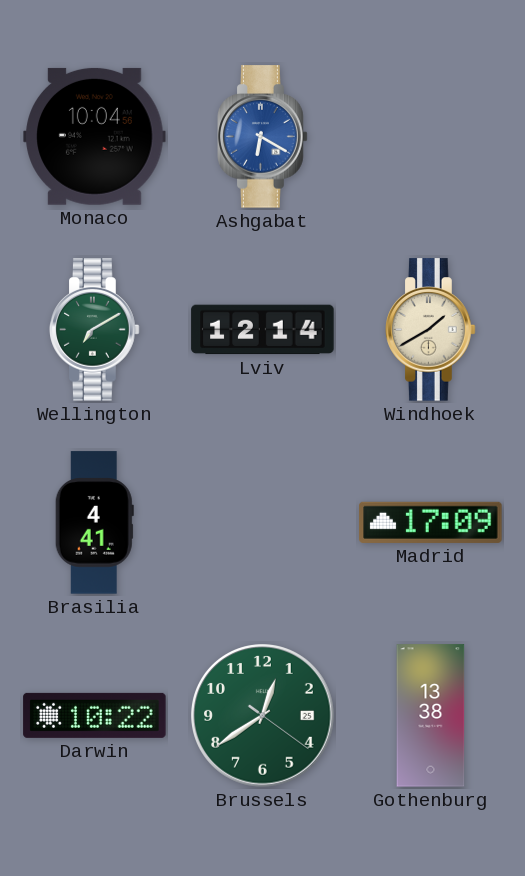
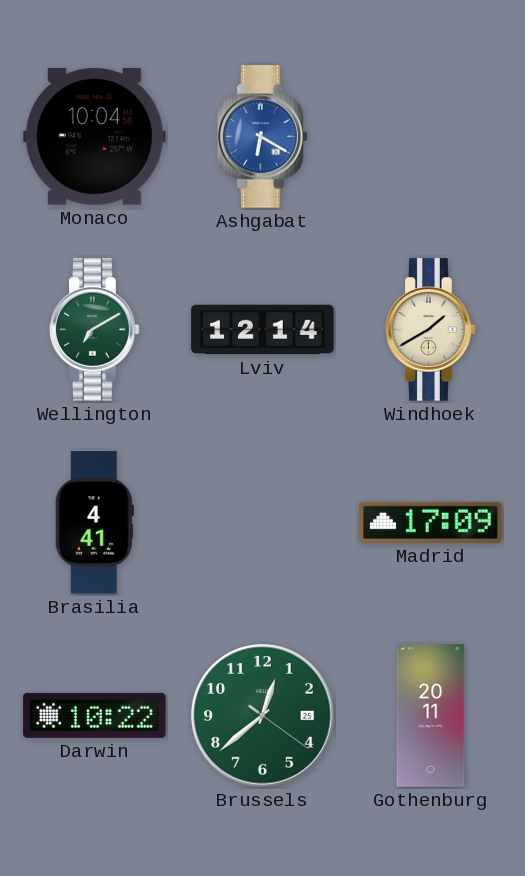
Brussels: 12:39 -> 12:38 (263, 716)
Gothenburg: 13:38 -> 20:11 (431, 716)
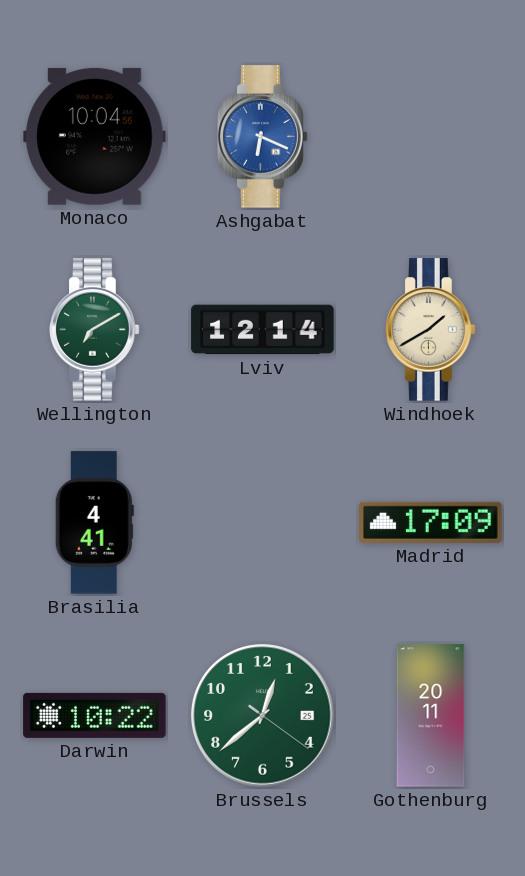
Ashgabat: 6:20 -> 6:19 (263, 137)
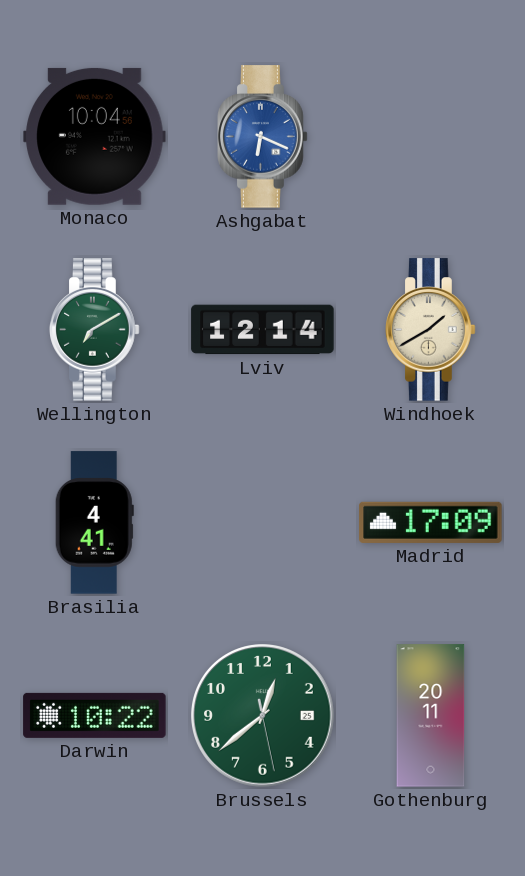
Brussels: 12:38:21 -> 12:38:28 (263, 716)
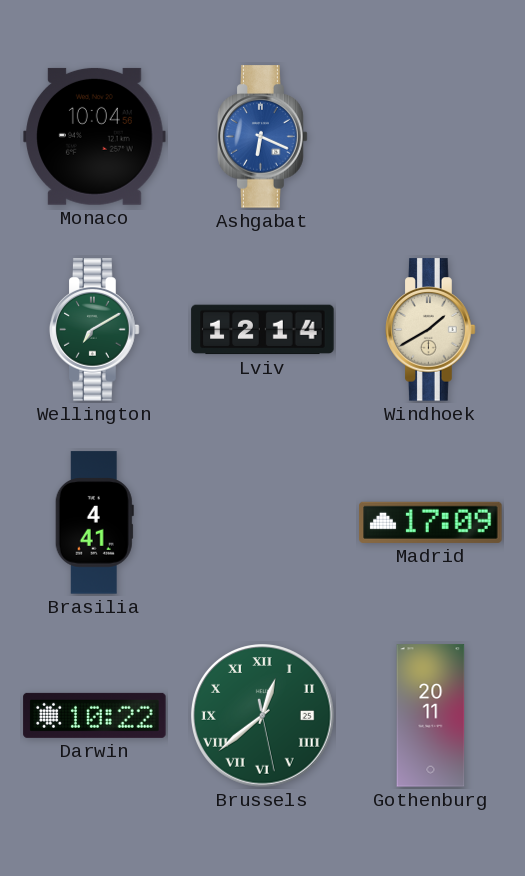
Brussels numerals: Arabic -> Roman (263, 716)
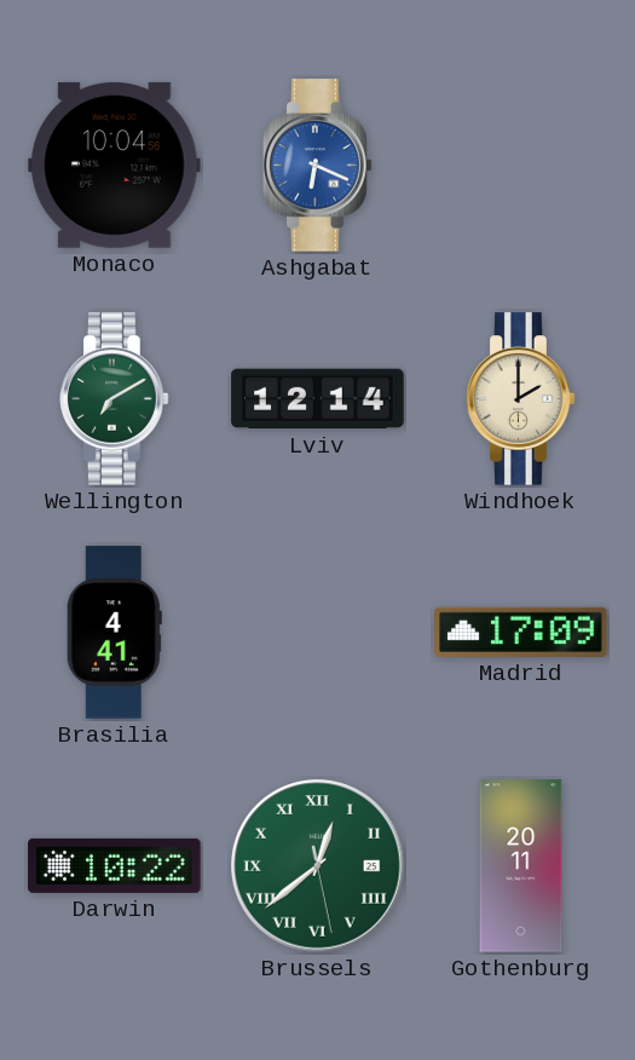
Windhoek: 1:40 -> 2:00 (521, 399)
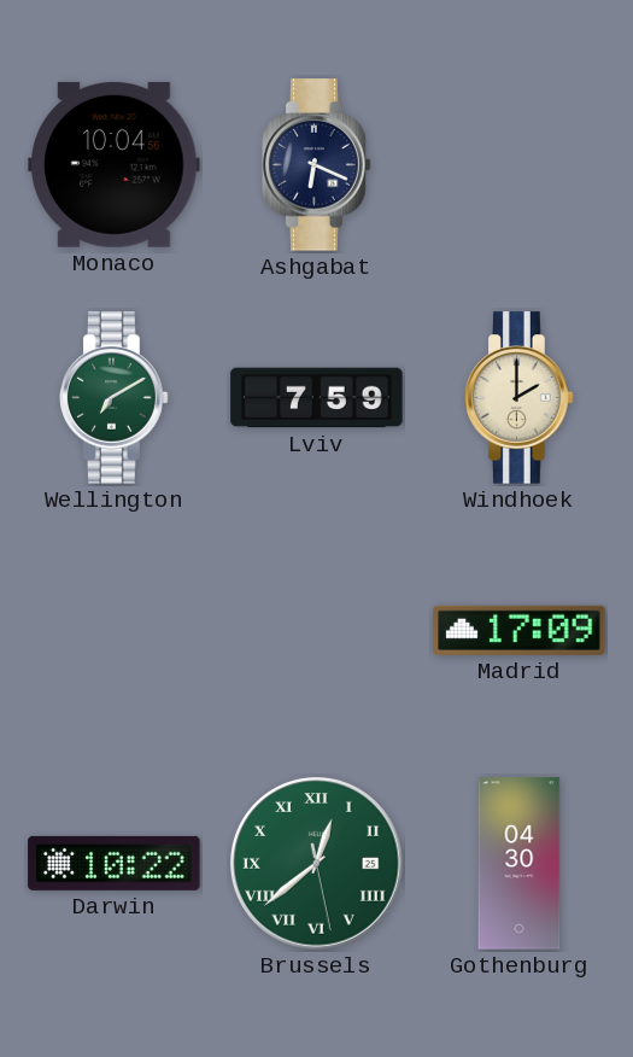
Ashgabat dial: blue -> navy (317, 165)
Lviv: 12:14 -> 7:59 (317, 398)
Brasilia: 4:41 -> none (114, 633)
Gothenburg: 20:11 -> 04:30 (520, 864)
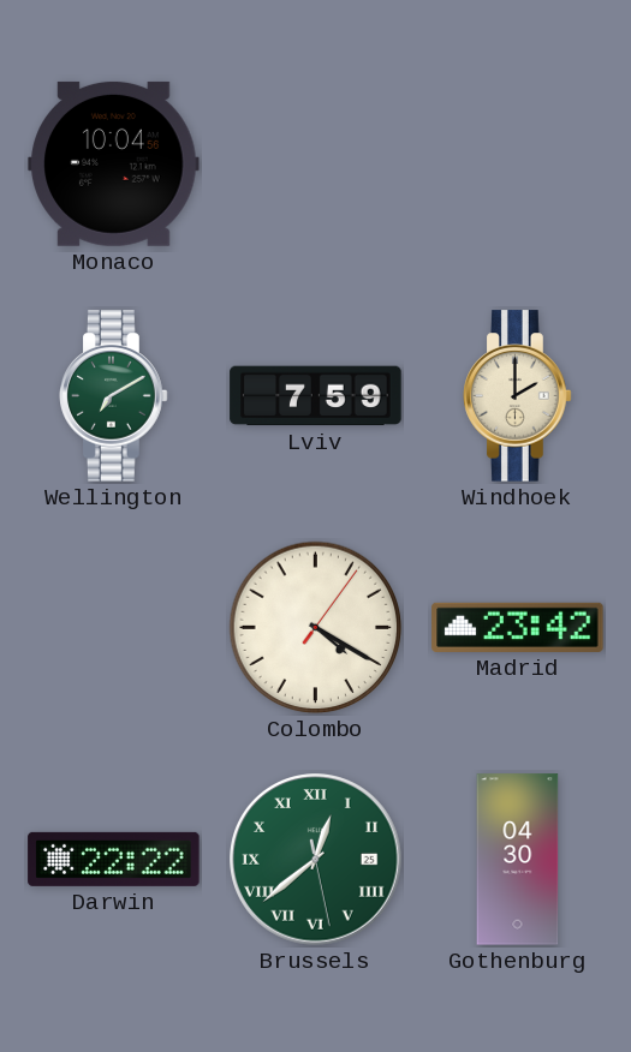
Ashgabat: 6:19 -> none (317, 165)
Colombo: none -> 4:20 (316, 628)
Madrid: 17:09 -> 23:42 (518, 627)
Darwin: 10:22 -> 22:22 (114, 859)
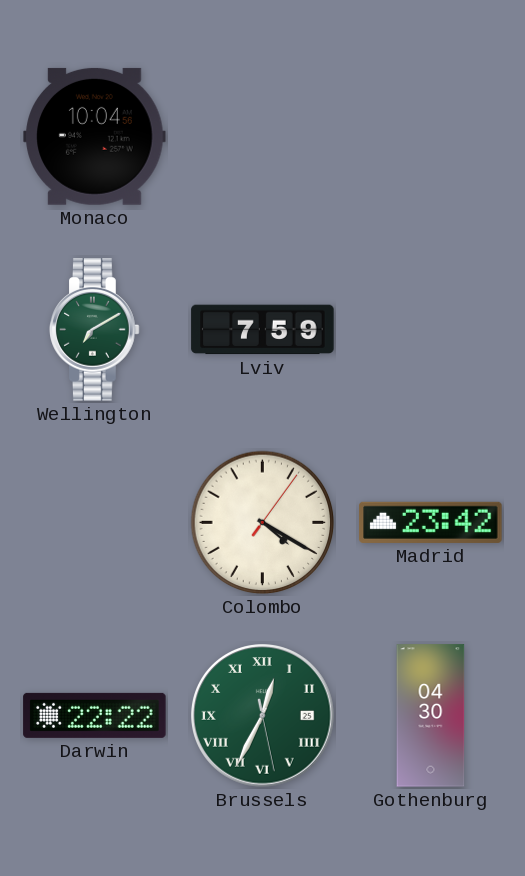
Windhoek: 2:00 -> none (518, 396)
Brussels: 12:38 -> 12:34 (263, 716)
